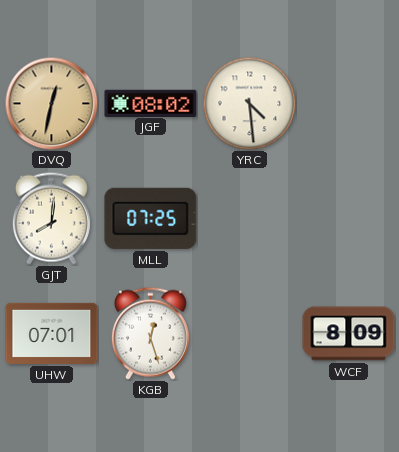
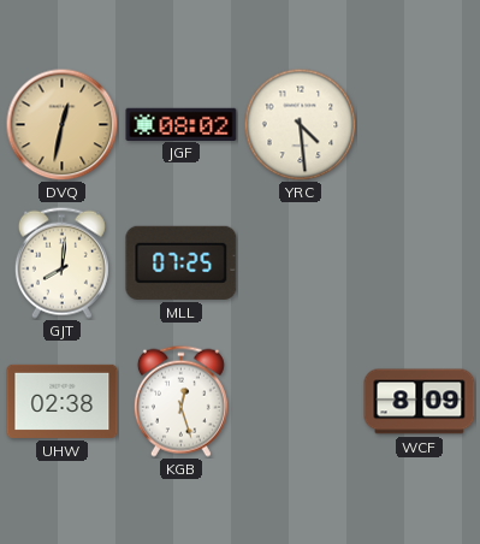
UHW: 07:01 -> 02:38 (63, 401)
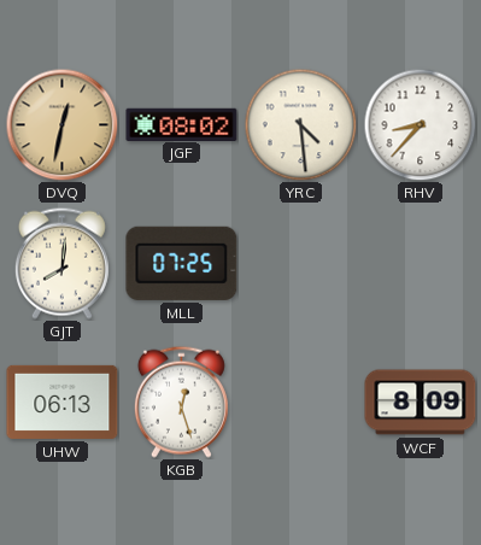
RHV: none -> 8:37 (420, 124)
UHW: 02:38 -> 06:13 (63, 402)
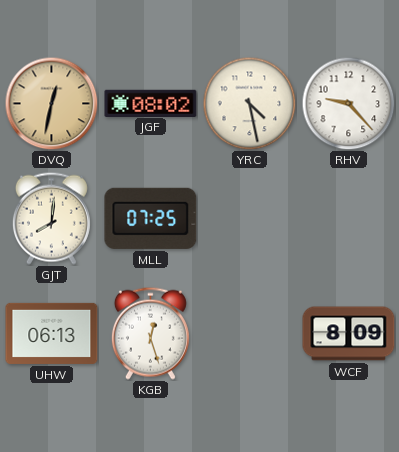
YRC: 4:29 -> 4:28 (249, 103)
RHV: 8:37 -> 9:23 (348, 103)
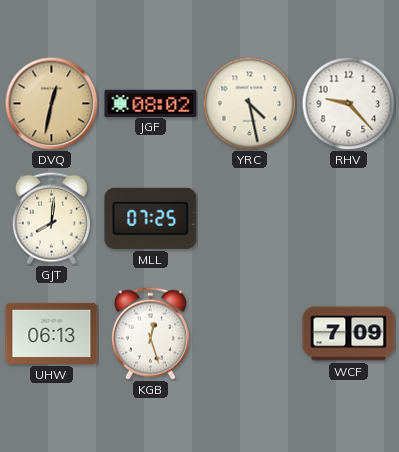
WCF: 8:09 -> 7:09 (349, 334)
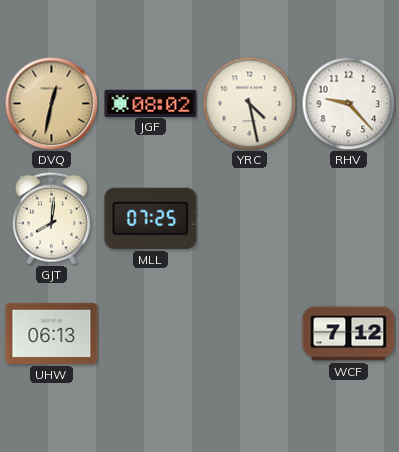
KGB: 12:27 -> none (150, 333)
WCF: 7:09 -> 7:12 (349, 334)
